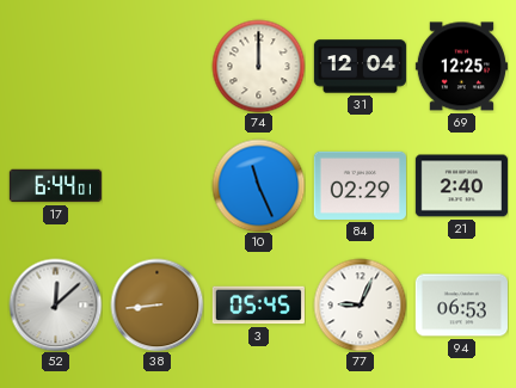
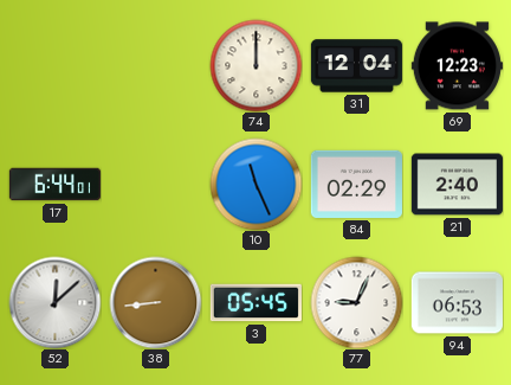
69: 12:25 -> 12:23 (457, 66)
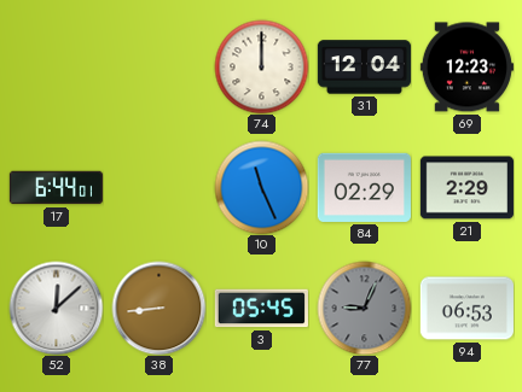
21: 2:40 -> 2:29 (466, 188)
77 dial: white -> grey (364, 308)
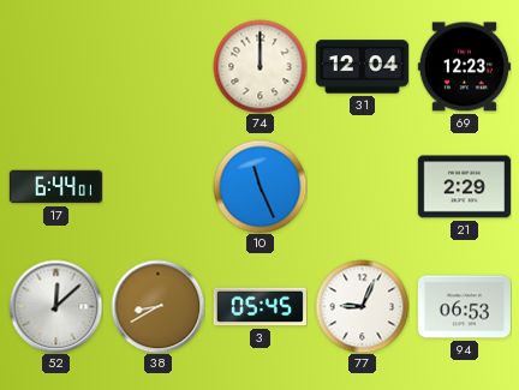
84: 02:29 -> none (364, 187)
38: 8:44 -> 8:40 (157, 306)
77 dial: grey -> white (362, 306)
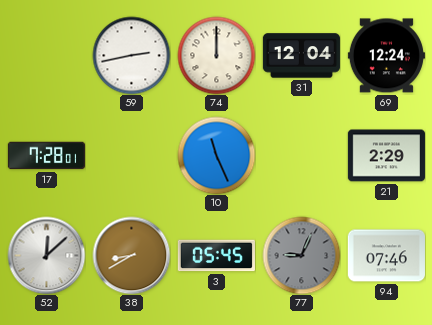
59: none -> 2:43 (131, 55)
69: 12:23 -> 12:24 (386, 56)
17: 6:44 -> 7:28 (46, 156)
77 dial: white -> grey (301, 255)
94: 06:53 -> 07:46 (386, 256)
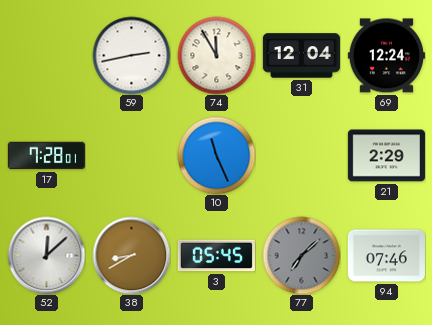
74: 12:00 -> 11:55 (216, 55)
77: 9:04 -> 7:08 (301, 255)
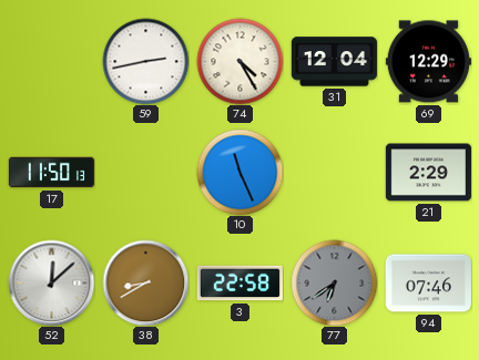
74: 11:55 -> 4:25 (239, 61)
69: 12:24 -> 12:29 (428, 62)
17: 7:28 -> 11:50 (51, 173)
3: 05:45 -> 22:58 (239, 284)
77: 7:08 -> 6:39 (334, 282)
